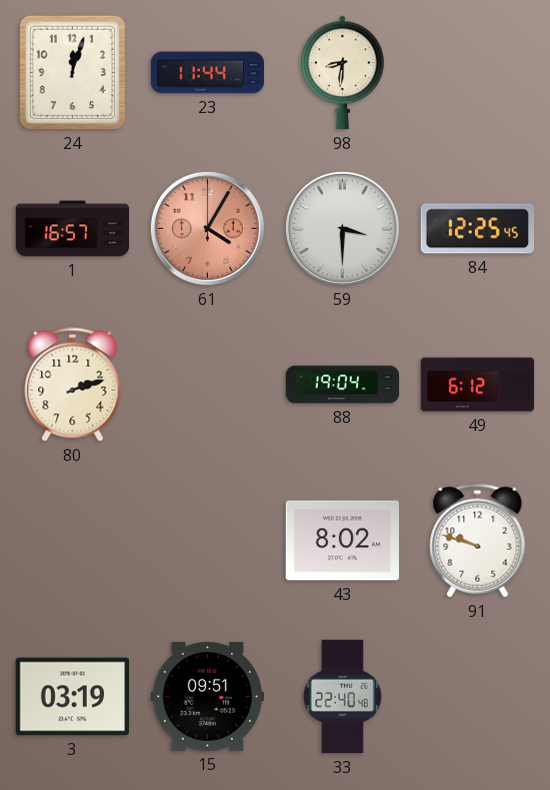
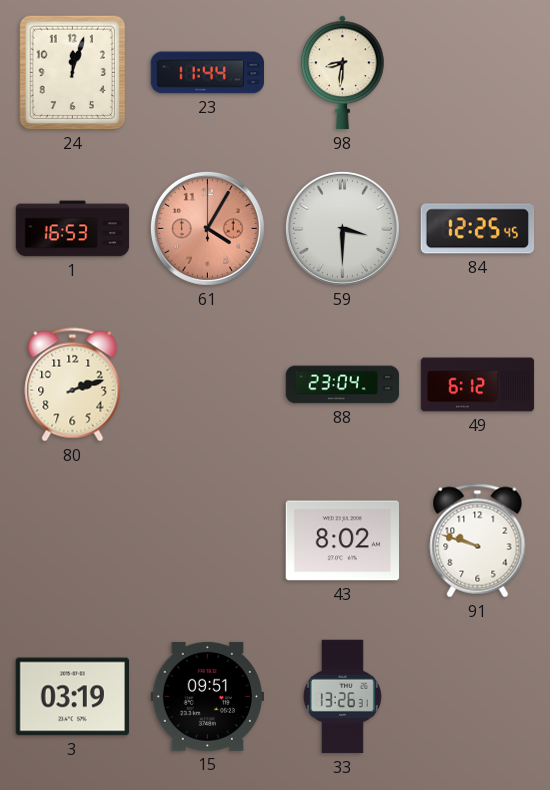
1: 16:57 -> 16:53 (73, 229)
88: 19:04 -> 23:04 (343, 385)
33: 22:40 -> 13:26 (342, 697)
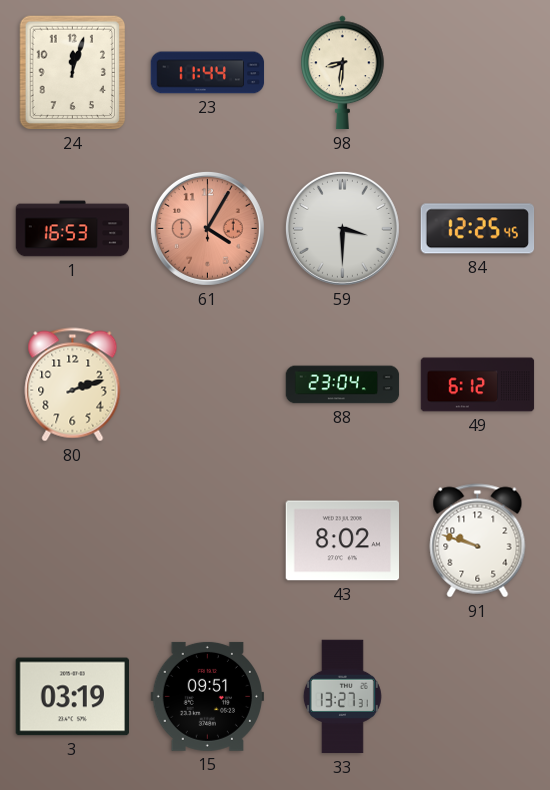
33: 13:26 -> 13:27 (342, 697)
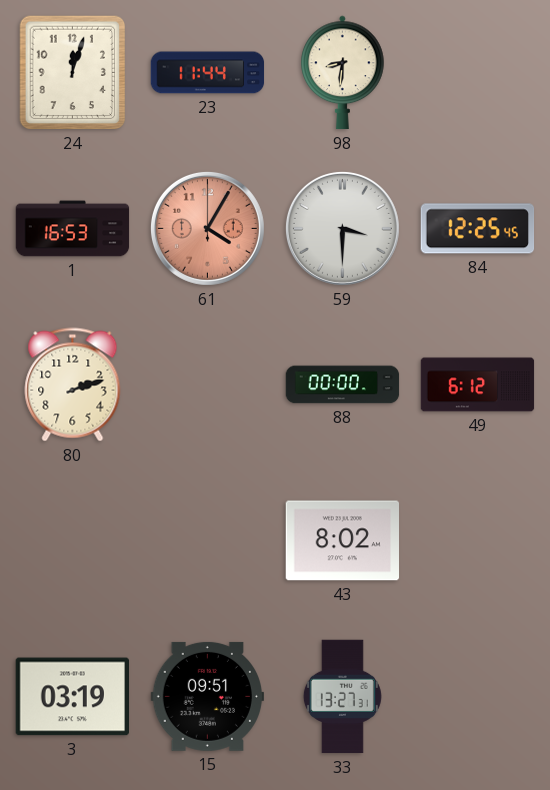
88: 23:04 -> 00:00 (343, 385)
91: 9:48 -> none (478, 541)
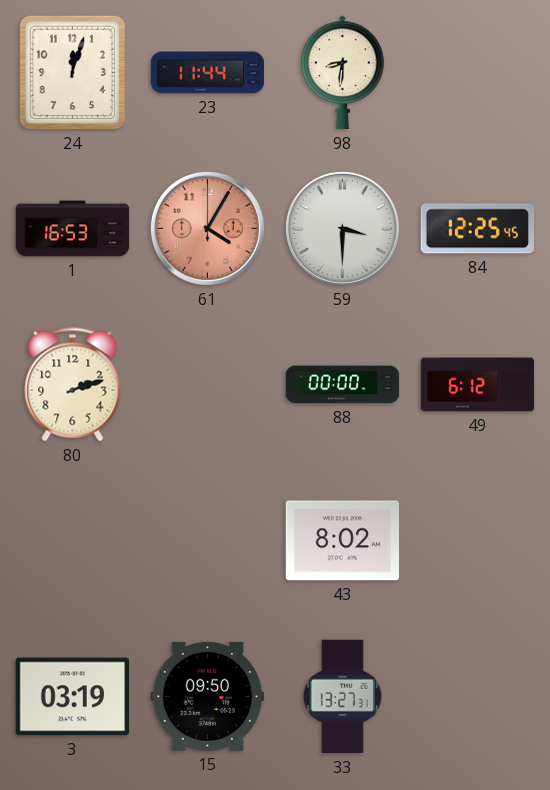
15: 09:51 -> 09:50 (207, 696)
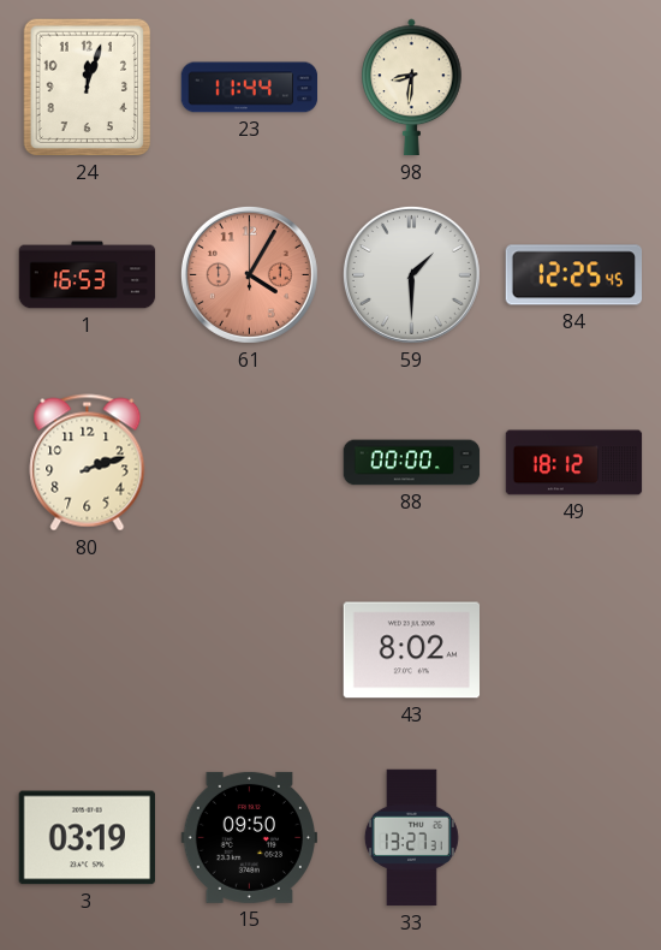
59: 3:30 -> 1:30 (411, 274)
49: 6:12 -> 18:12 (574, 463)
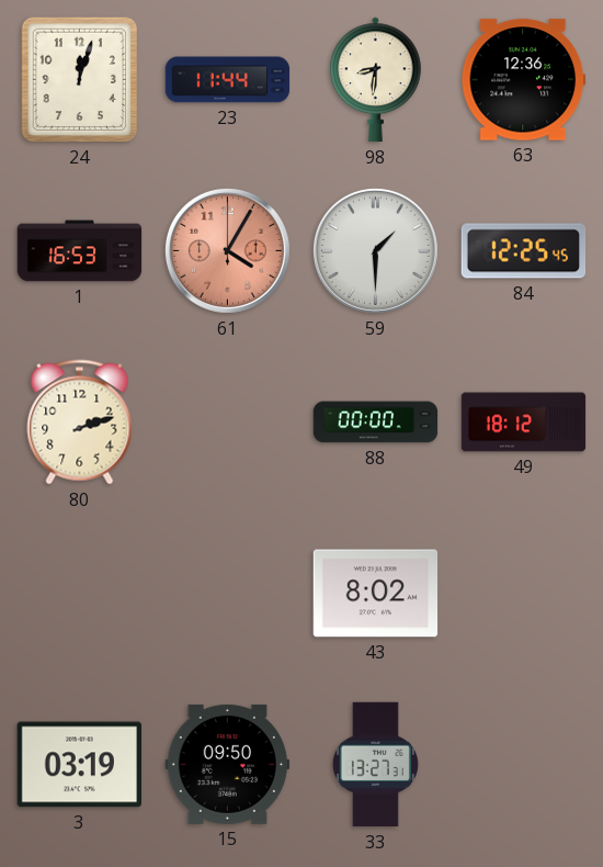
63: none -> 12:36 (523, 80)
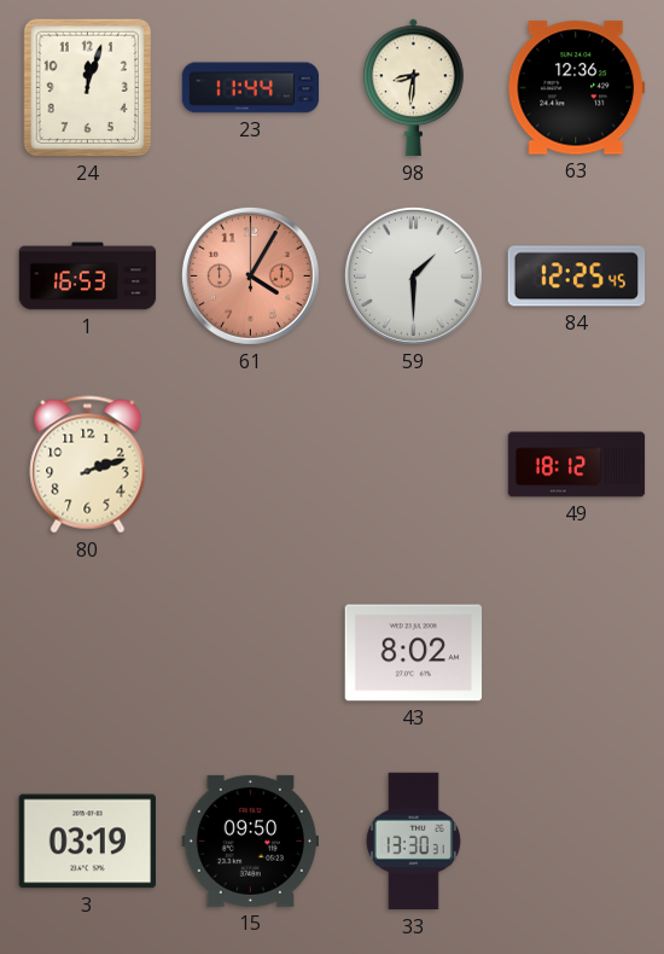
88: 00:00 -> none (376, 423)
33: 13:27 -> 13:30 (413, 842)
